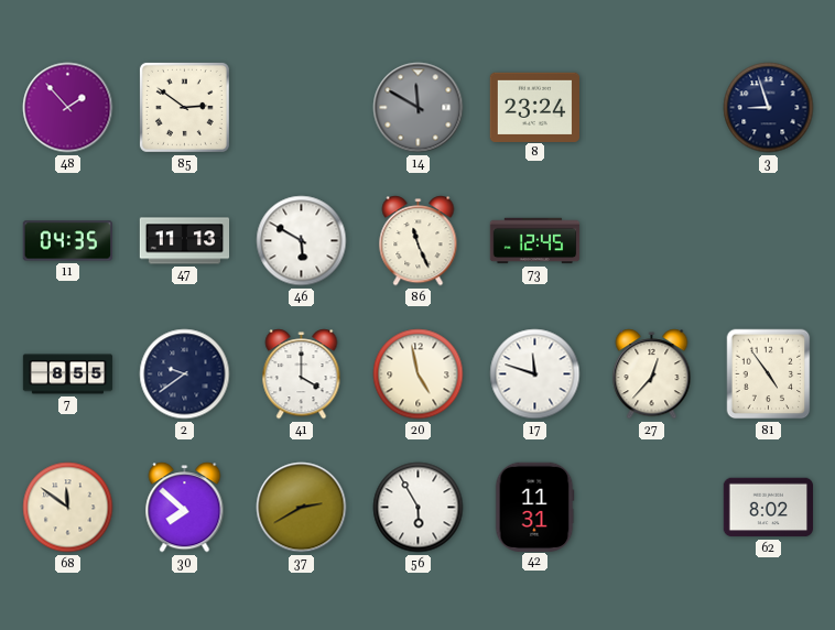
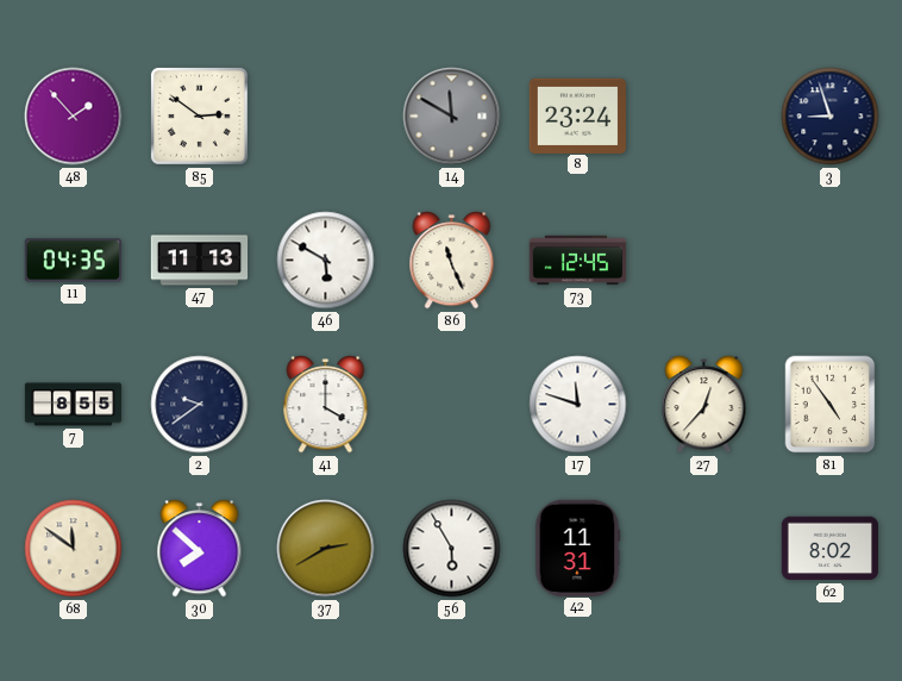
20: 4:58 -> none (419, 374)
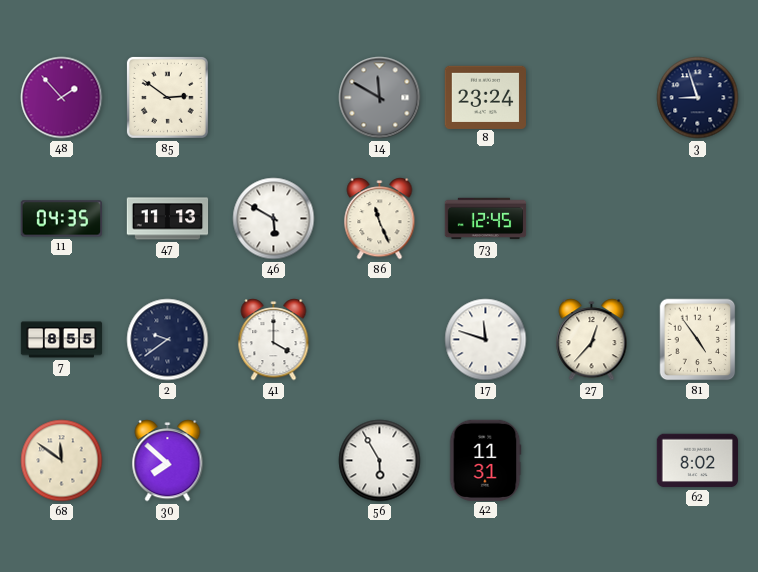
37: 2:40 -> none (326, 549)
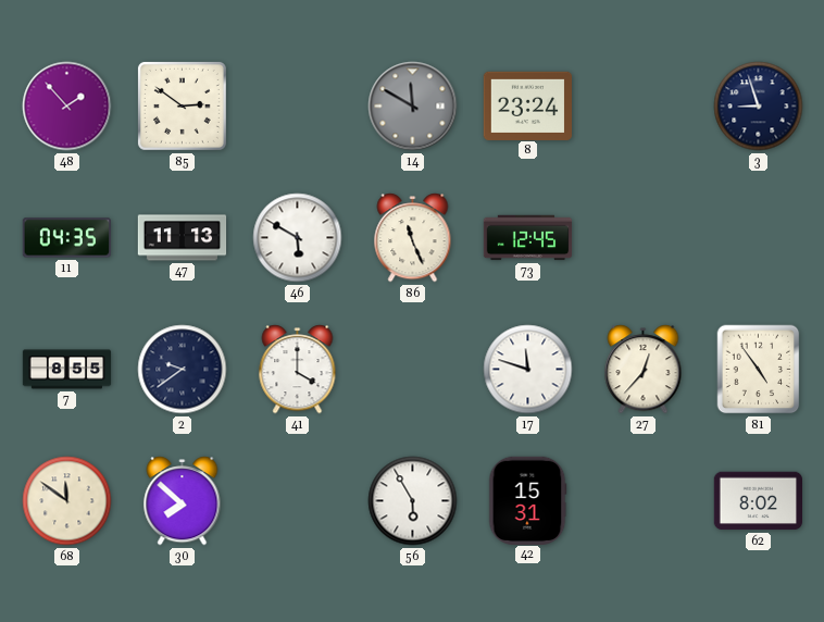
42: 11:31 -> 15:31 (527, 500)
